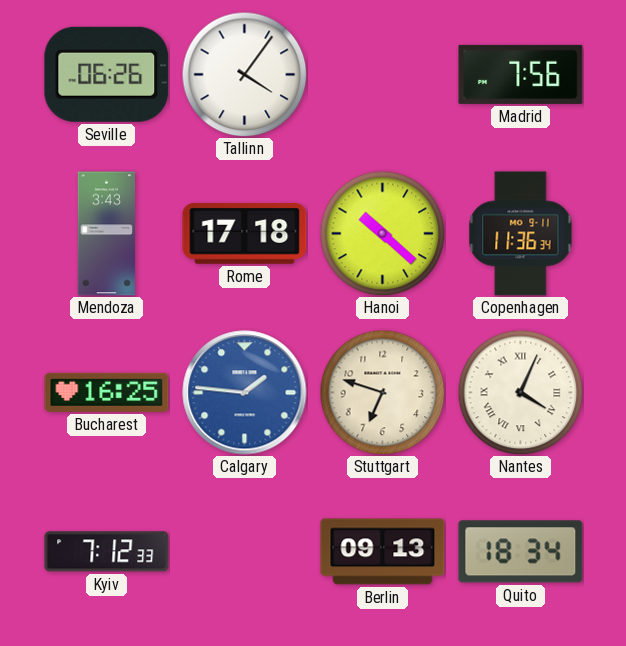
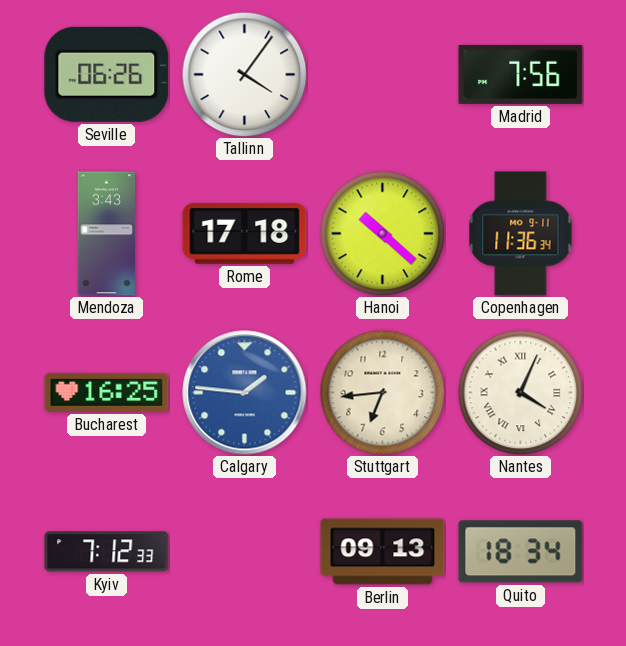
Stuttgart: 6:48 -> 6:44 (382, 392)
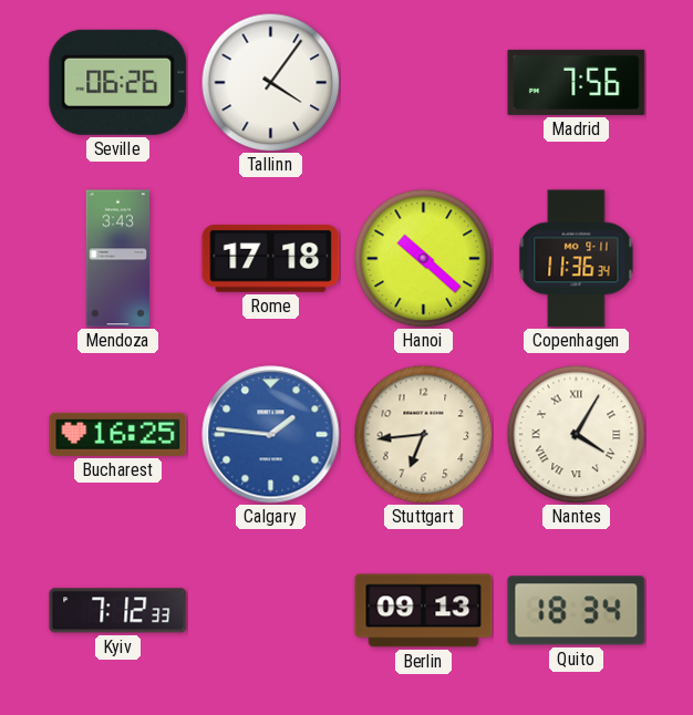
Nantes: 4:04 -> 4:05 (576, 434)
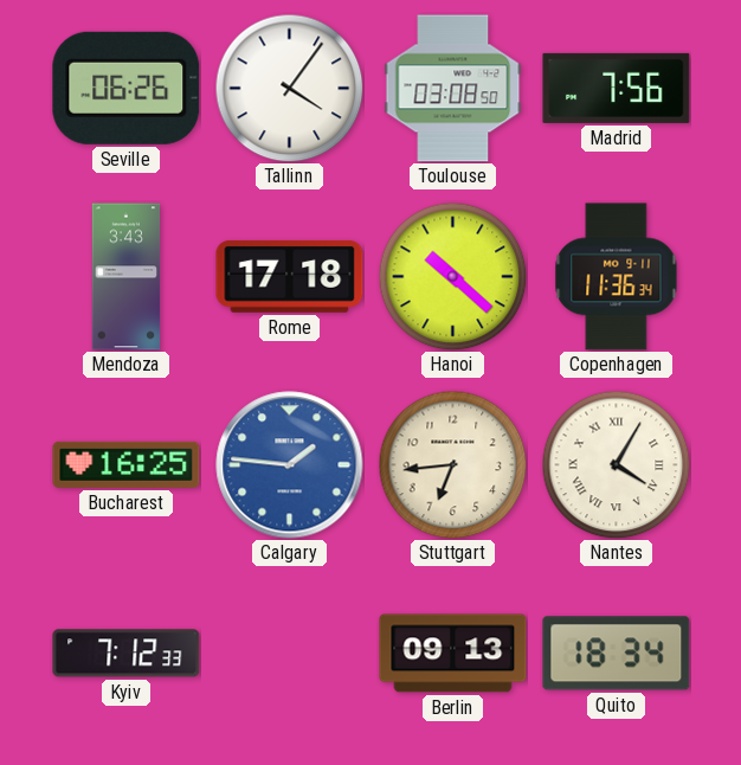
Toulouse: none -> 03:08 (453, 89)
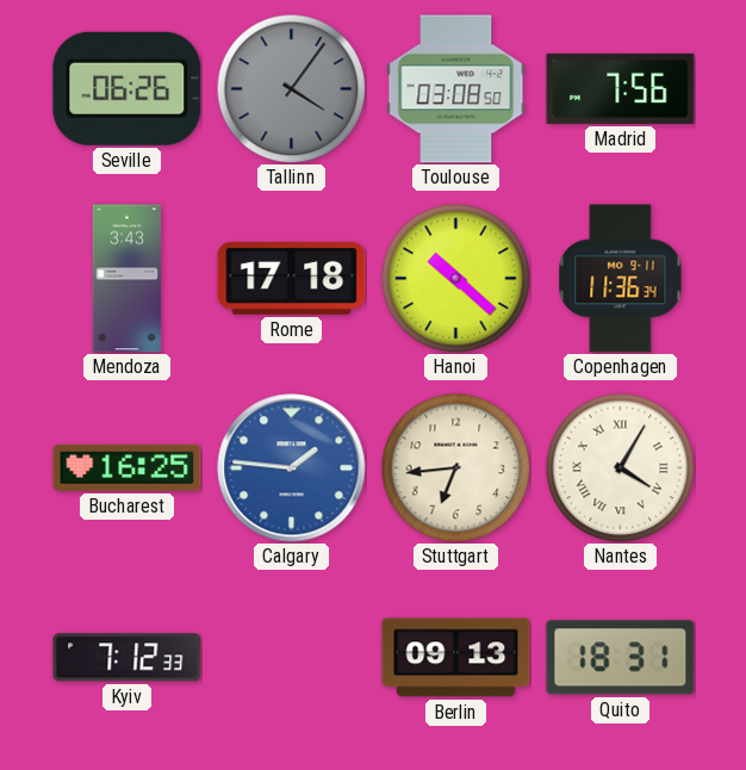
Tallinn dial: white -> grey (291, 88)
Quito: 18:34 -> 18:31 (621, 658)
